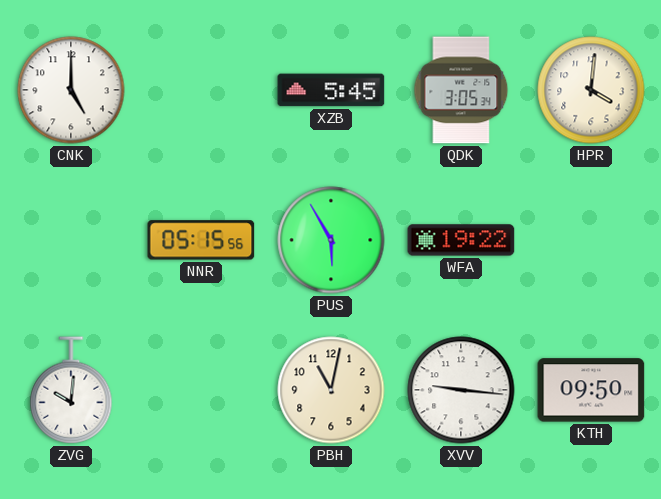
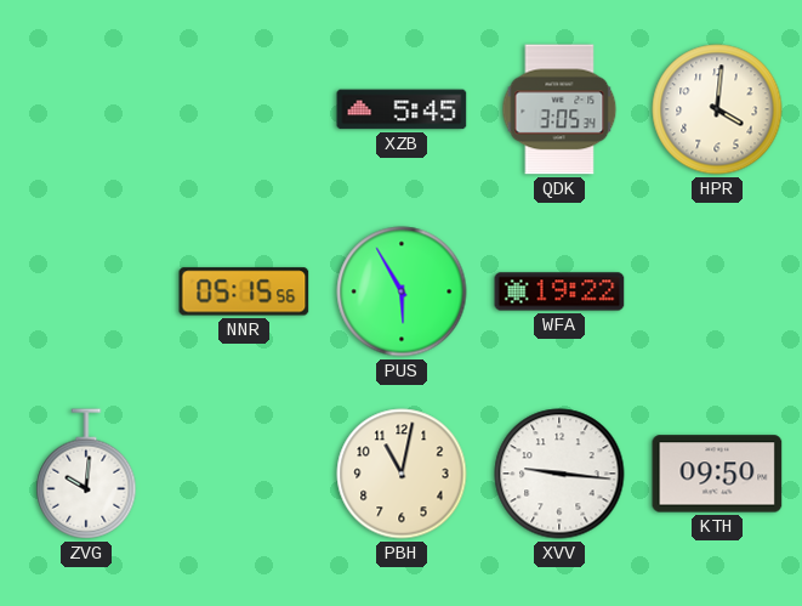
CNK: 5:00 -> none (71, 90)
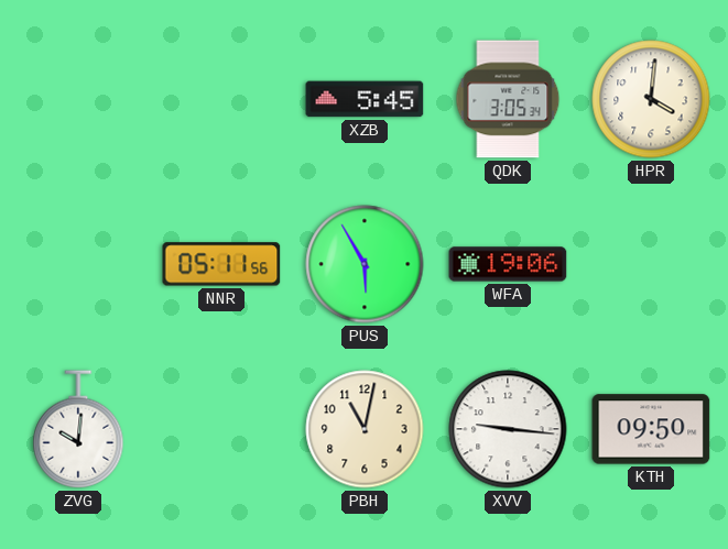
NNR: 05:15 -> 05:11 (221, 264)
WFA: 19:22 -> 19:06 (508, 264)
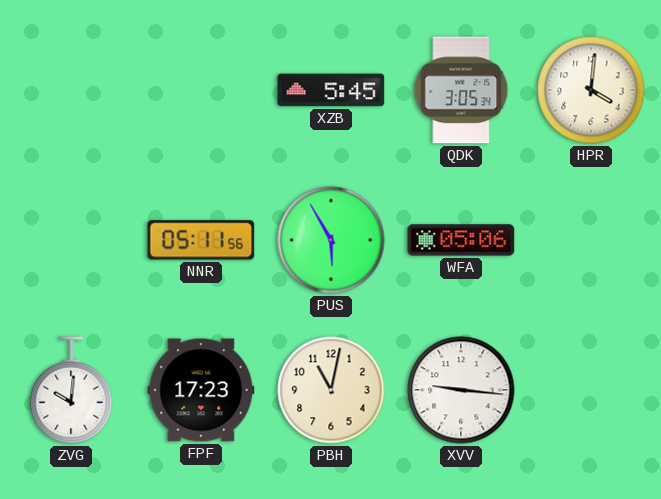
WFA: 19:06 -> 05:06 (461, 240)
FPF: none -> 17:23 (201, 390)
KTH: 09:50 -> none (651, 429)
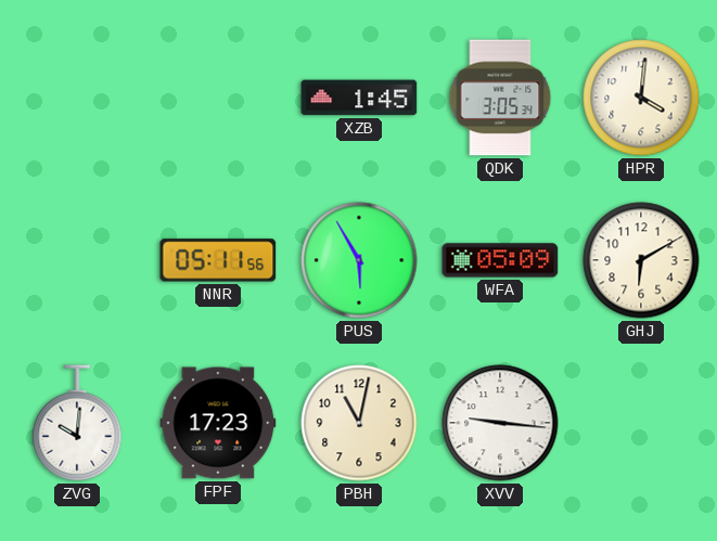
XZB: 5:45 -> 1:45 (359, 98)
WFA: 05:06 -> 05:09 (500, 260)
GHJ: none -> 6:10 (641, 260)
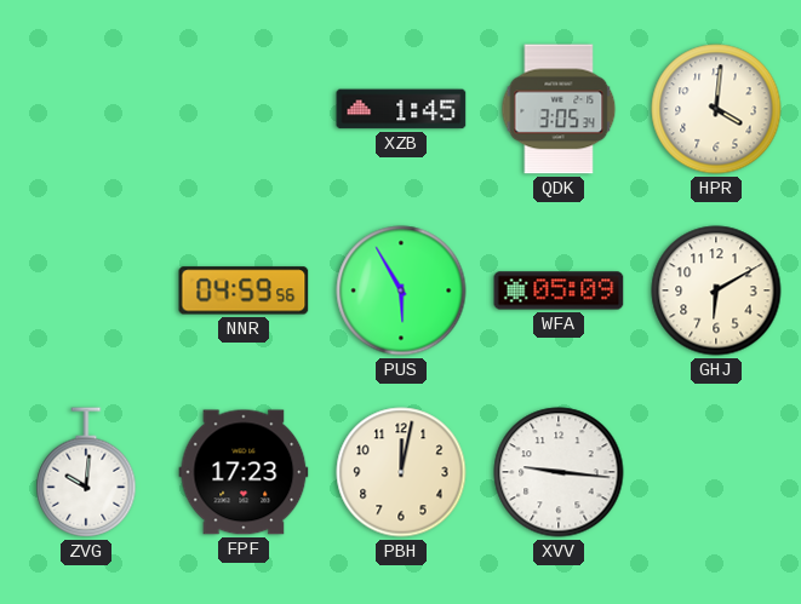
NNR: 05:11 -> 04:59 (244, 291)
PBH: 11:02 -> 12:02 (401, 472)
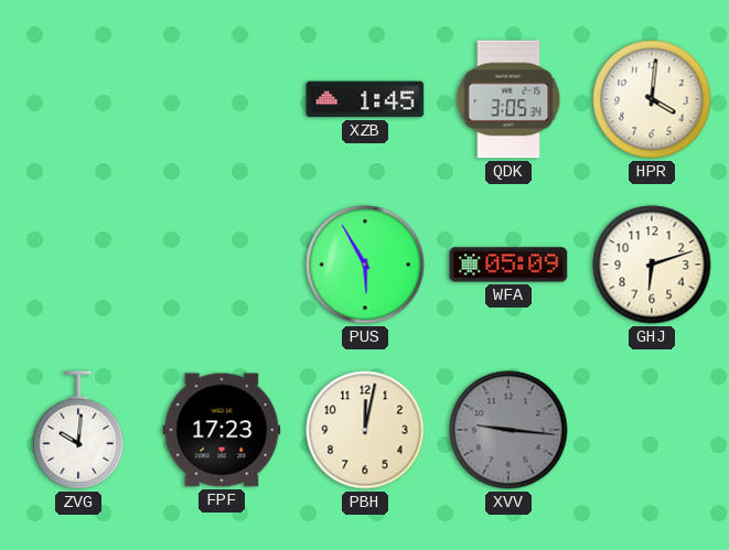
NNR: 04:59 -> none (244, 291)
GHJ: 6:10 -> 6:12 (652, 265)
XVV dial: white -> grey (508, 430)
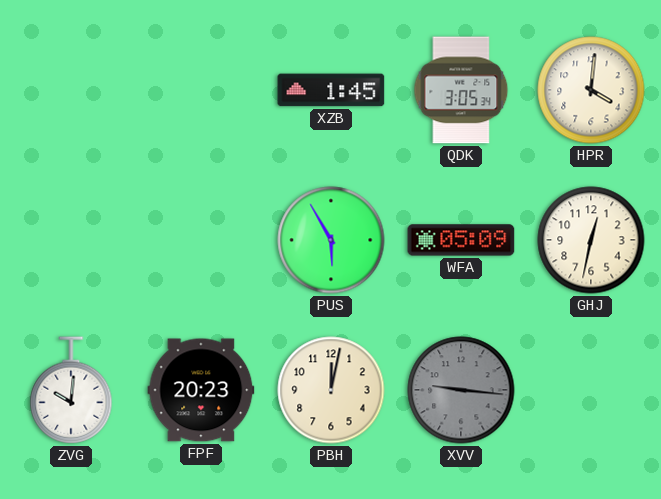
GHJ: 6:12 -> 12:32 (591, 240)
FPF: 17:23 -> 20:23 (201, 390)
